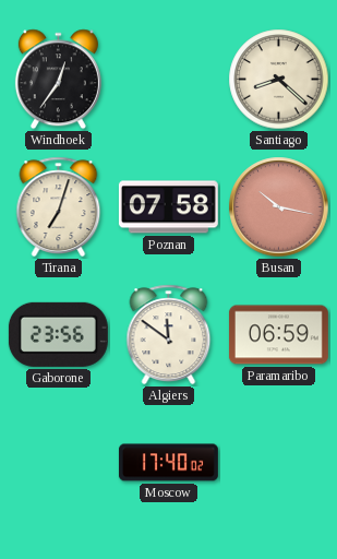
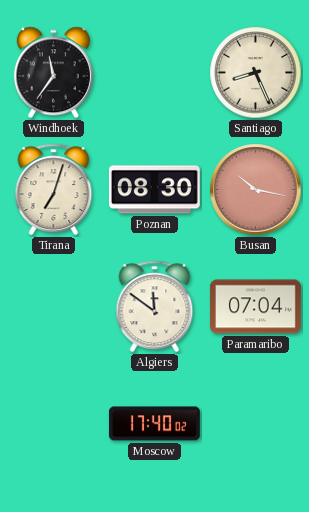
Windhoek: 12:36 -> 11:36 (53, 73)
Santiago: 8:22 -> 8:26 (256, 73)
Poznan: 07:58 -> 08:30 (154, 190)
Gaborone: 23:56 -> none (58, 334)
Paramaribo: 06:59 -> 07:04 (255, 307)
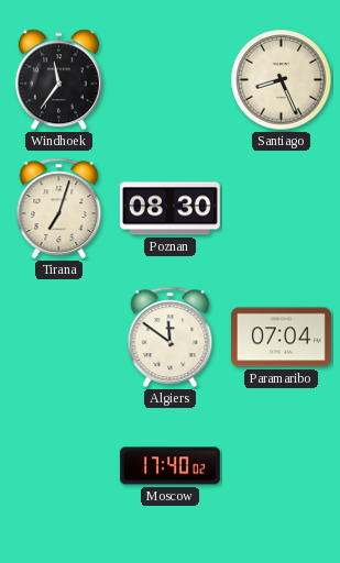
Busan: 10:17 -> none (256, 190)
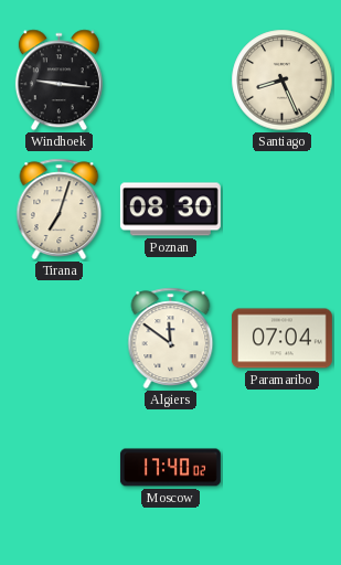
Windhoek: 11:36 -> 9:16 (58, 81)
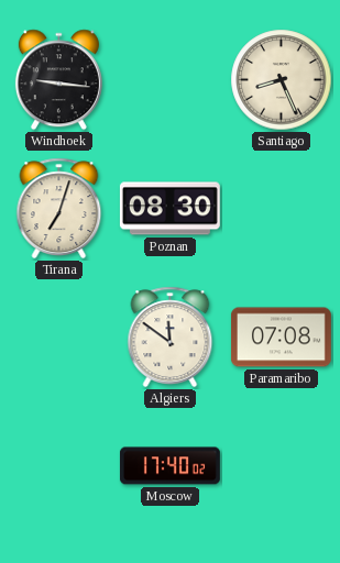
Paramaribo: 07:04 -> 07:08 (281, 338)
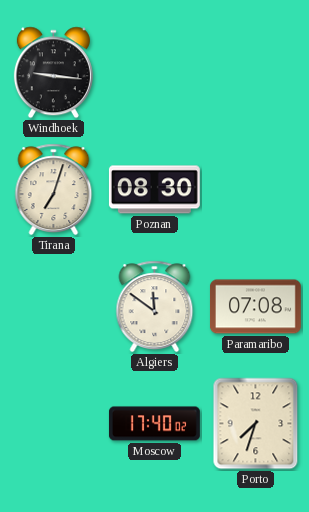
Santiago: 8:26 -> none (282, 80)
Porto: none -> 7:33 (256, 424)
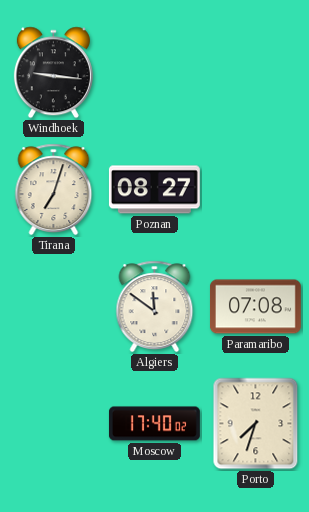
Poznan: 08:30 -> 08:27 (154, 190)
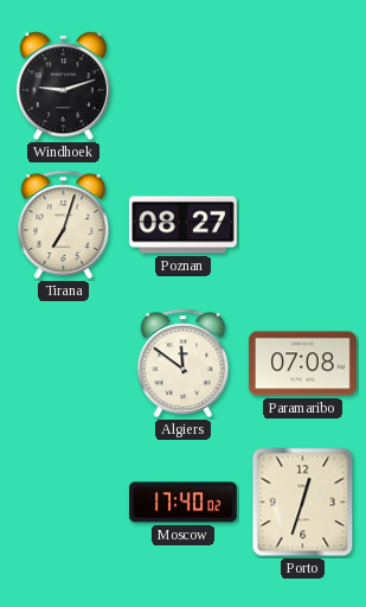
Windhoek: 9:16 -> 9:12 (63, 87)
Porto: 7:33 -> 12:33 (303, 503)
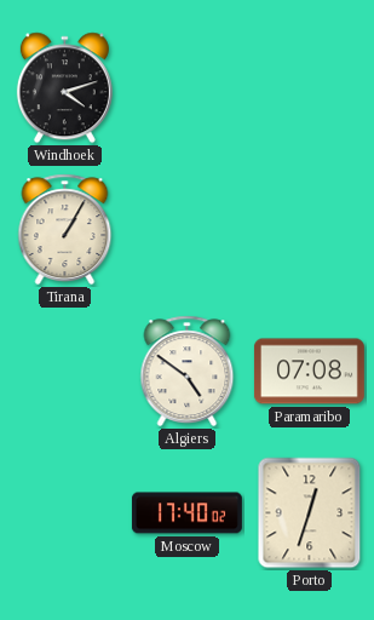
Windhoek: 9:12 -> 4:12 (64, 88)
Tirana: 7:03 -> 1:05 (65, 230)
Poznan: 08:27 -> none (182, 225)
Algiers: 11:51 -> 4:51 (188, 372)
